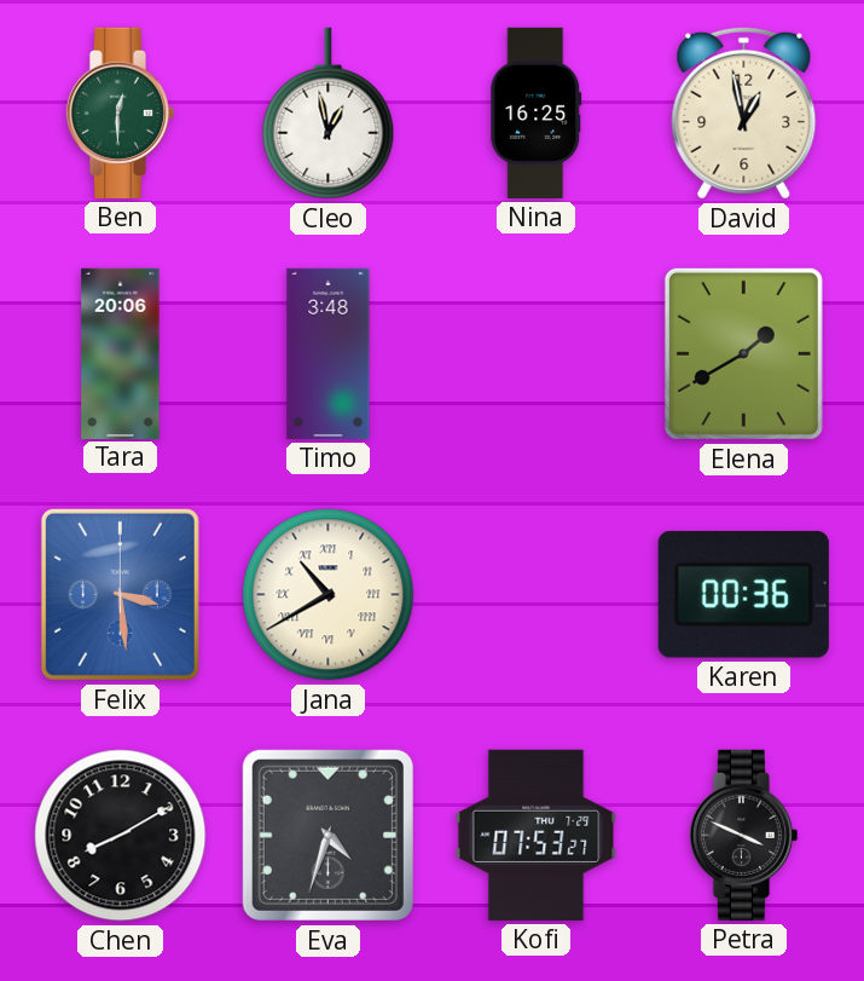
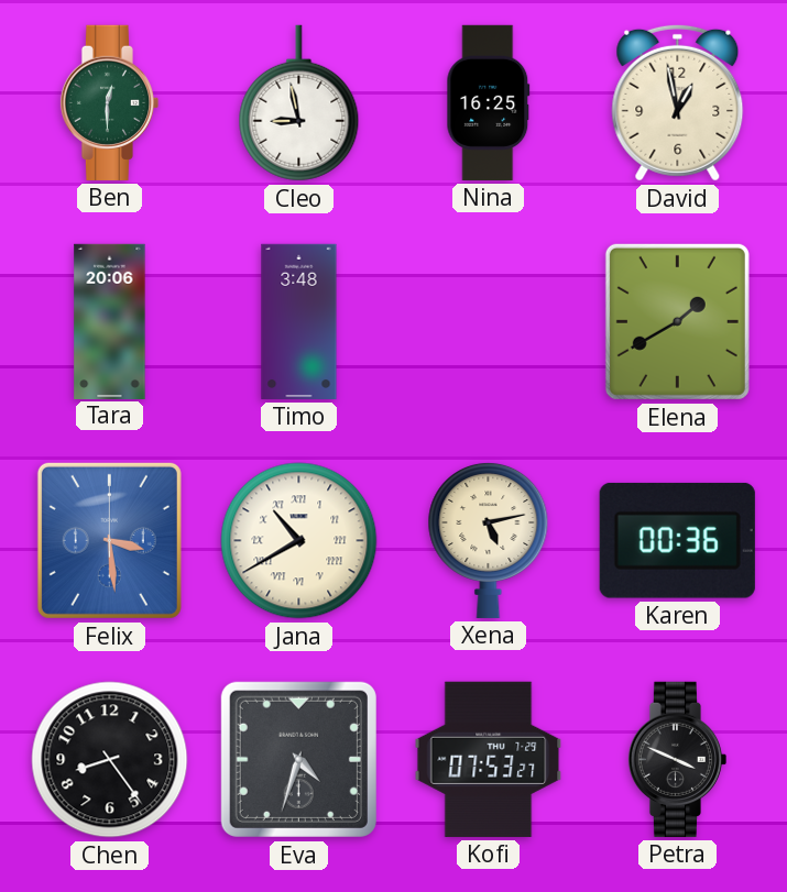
Cleo: 12:58 -> 8:58 (299, 103)
Xena: none -> 5:13 (489, 540)
Chen: 8:10 -> 8:24 (110, 760)
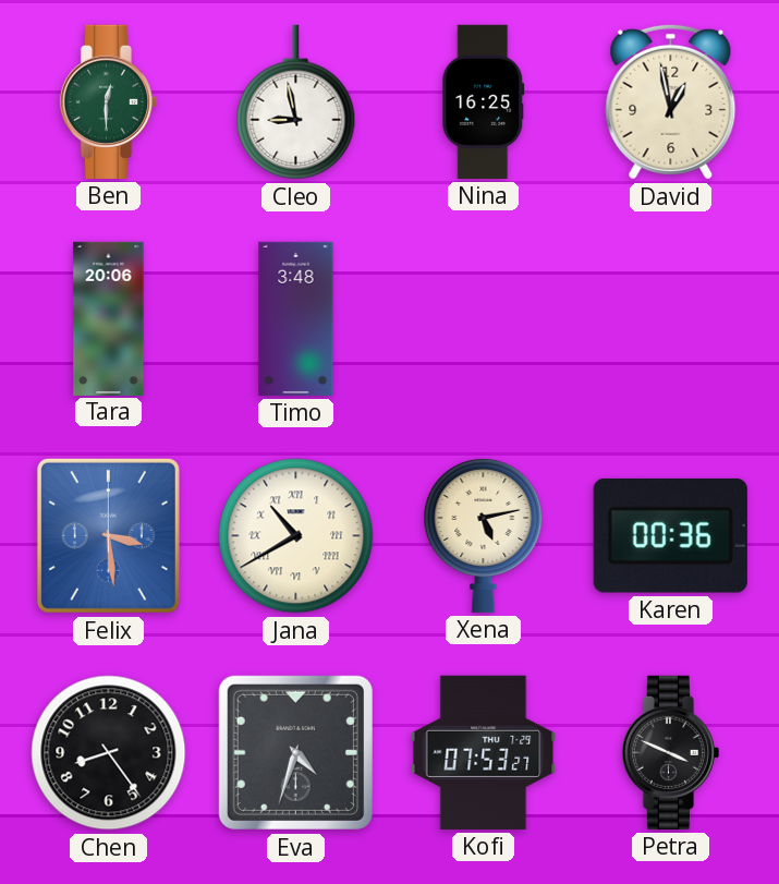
Elena: 1:40 -> none (677, 321)
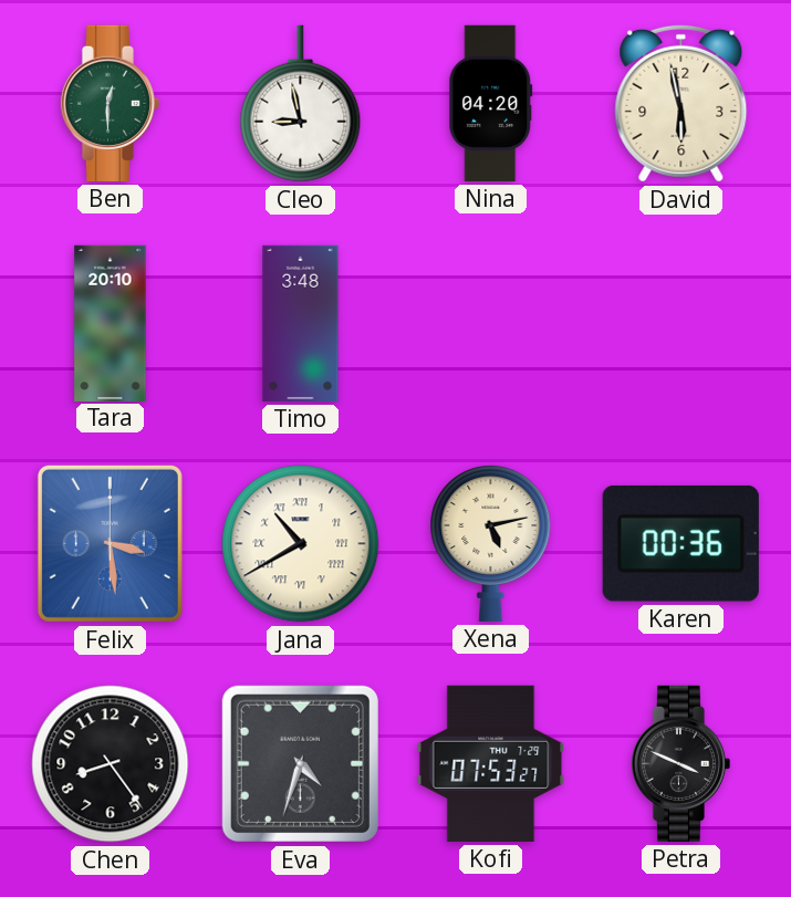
Nina: 16:25 -> 04:20 (491, 103)
David: 12:58 -> 5:58 (681, 103)
Tara: 20:06 -> 20:10 (111, 323)
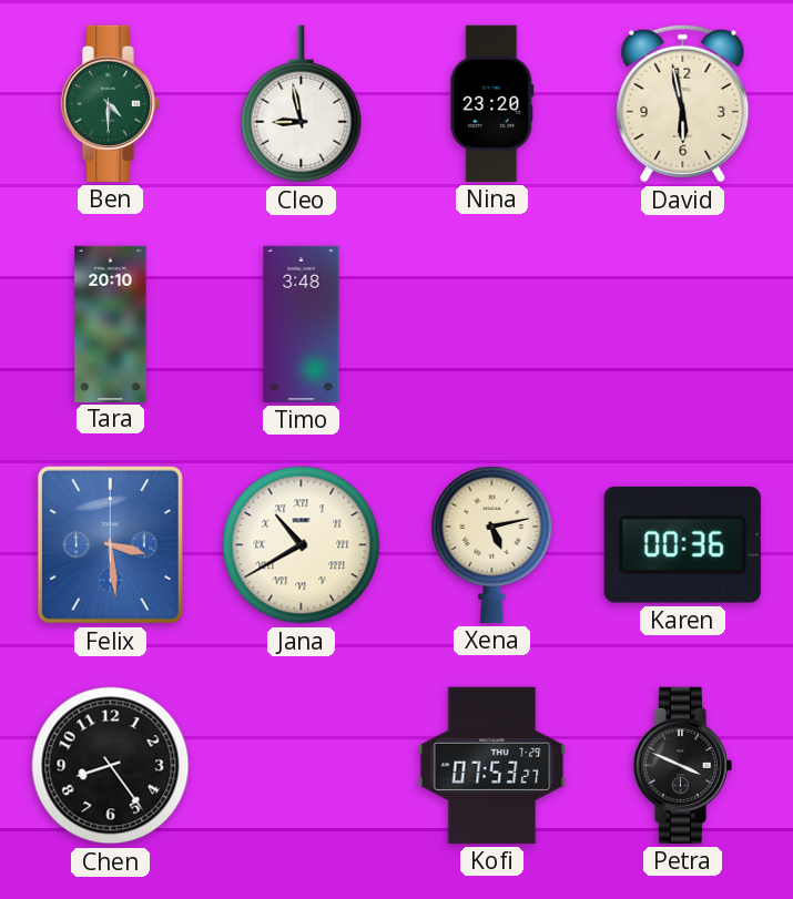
Ben: 12:30 -> 4:30 (110, 103)
Nina: 04:20 -> 23:20 (492, 103)
Eva: 4:33 -> none (300, 763)
